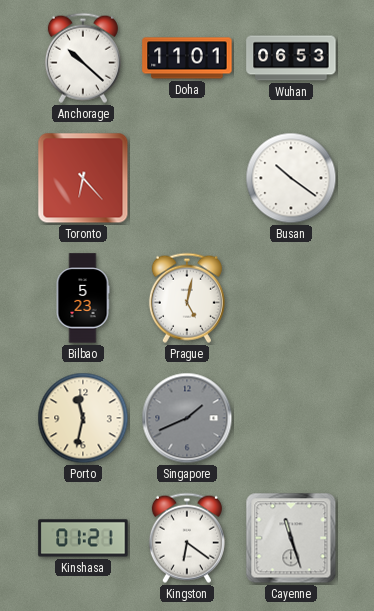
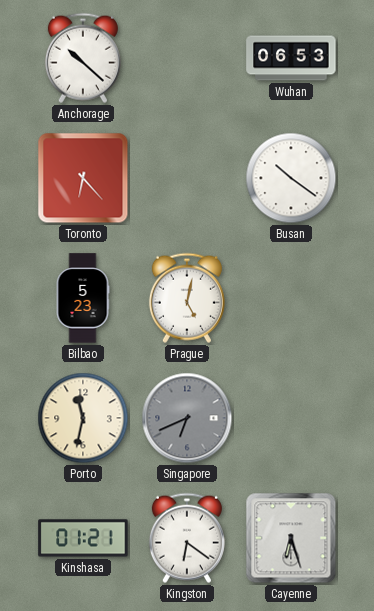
Doha: 11:01 -> none (187, 58)
Singapore: 1:41 -> 6:41 (187, 418)
Cayenne: 11:27 -> 6:27 (291, 538)
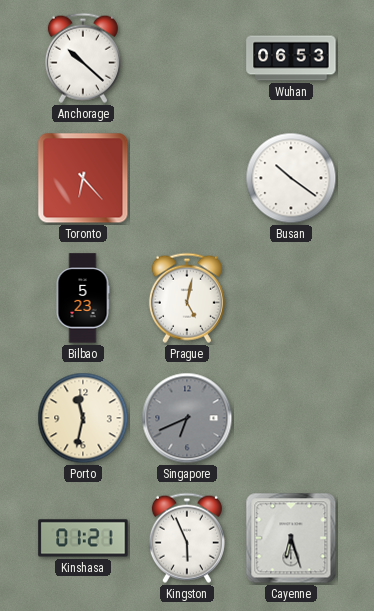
Kingston: 6:21 -> 5:56 (187, 538)
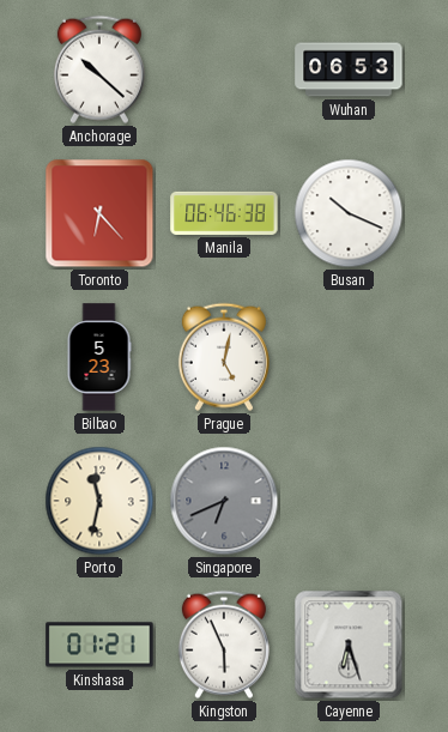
Manila: none -> 06:46 (224, 213)
Busan: 10:21 -> 10:19 (349, 213)
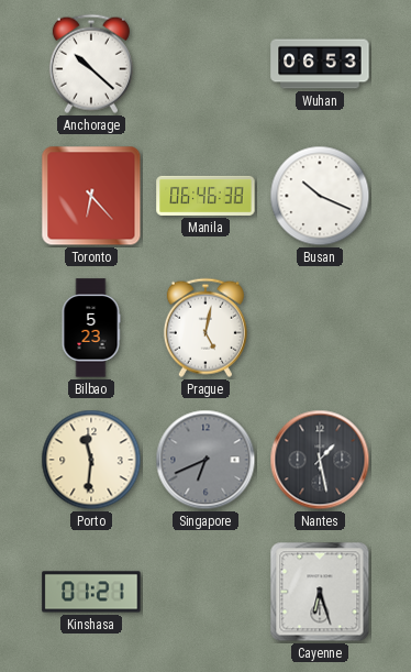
Porto: 11:32 -> 11:31 (91, 460)
Nantes: none -> 1:28 (320, 460)
Kingston: 5:56 -> none (224, 645)
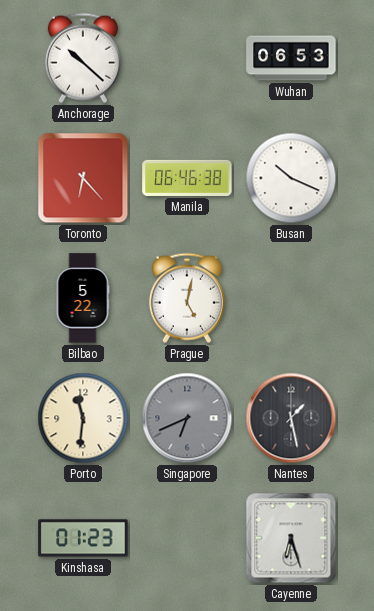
Bilbao: 5:23 -> 5:22 (83, 298)
Kinshasa: 01:21 -> 01:23 (83, 538)
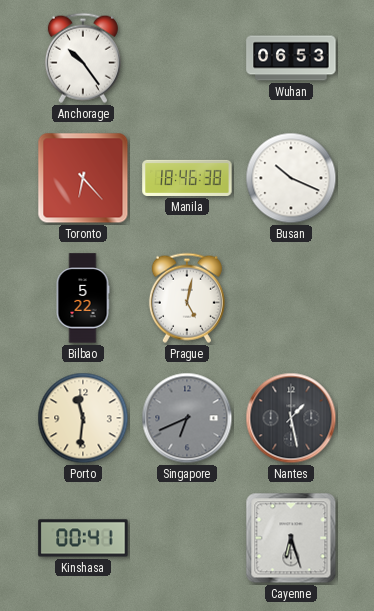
Anchorage: 10:22 -> 10:24 (83, 58)
Manila: 06:46 -> 18:46 (187, 178)
Kinshasa: 01:23 -> 00:41 (83, 538)
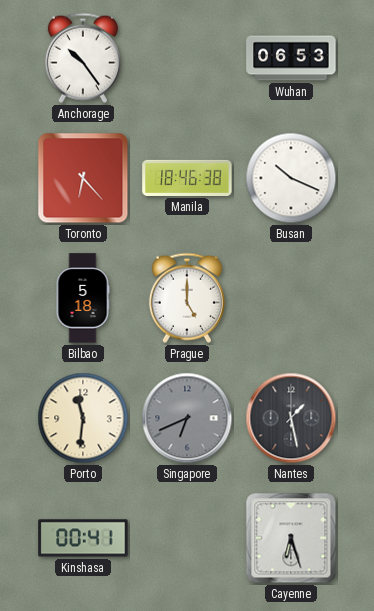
Bilbao: 5:22 -> 5:18 (83, 298)
Prague: 5:02 -> 5:00 (187, 298)
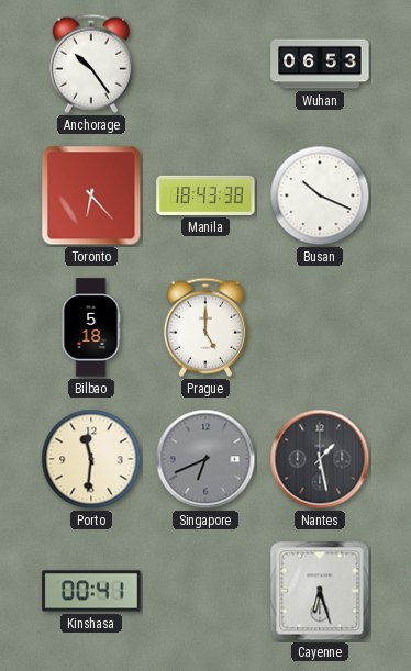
Manila: 18:46 -> 18:43 (205, 195)
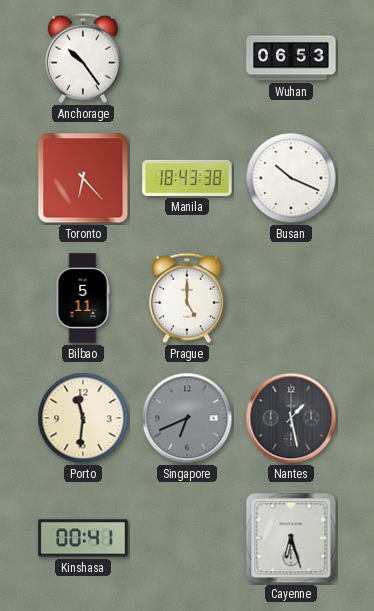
Bilbao: 5:18 -> 5:11 (83, 298)
